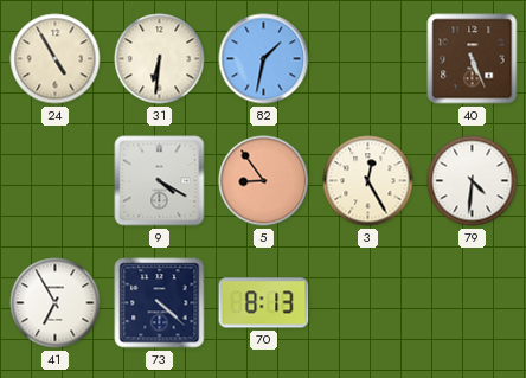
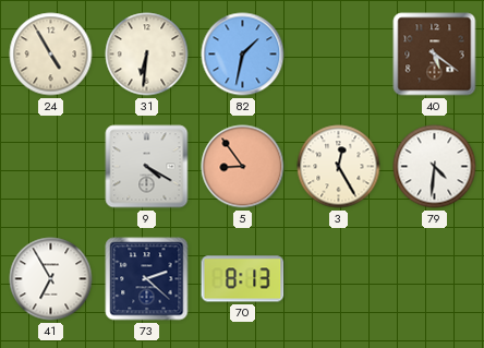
40: 5:26 -> 5:21 (435, 55)
73: 4:22 -> 2:22 (147, 279)
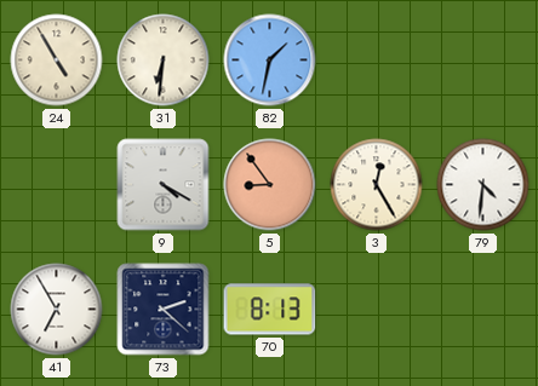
40: 5:21 -> none (435, 55)
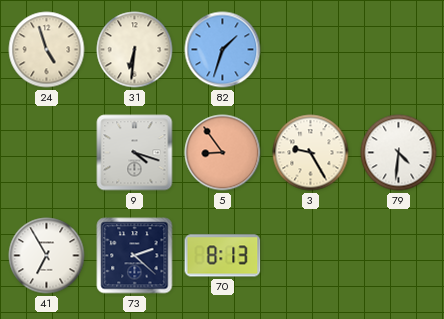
24: 4:55 -> 4:57 (47, 50)
82: 1:32 -> 1:33 (223, 50)
9: 4:20 -> 4:18 (135, 153)
3: 12:25 -> 9:25 (311, 153)
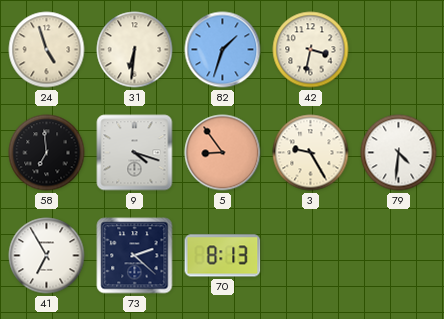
42: none -> 3:32 (311, 50)
58: none -> 6:59 (47, 153)
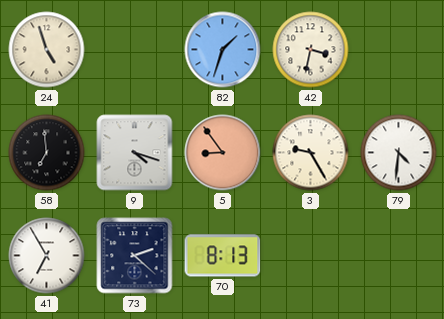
31: 6:31 -> none (135, 50)
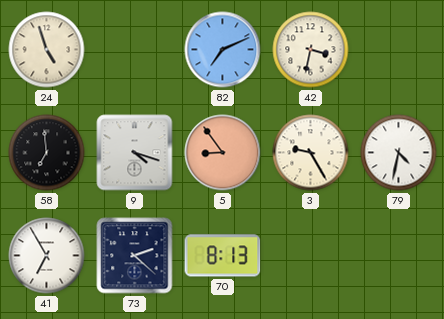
82: 1:33 -> 7:11 (223, 50)
79: 4:31 -> 4:32 (399, 153)
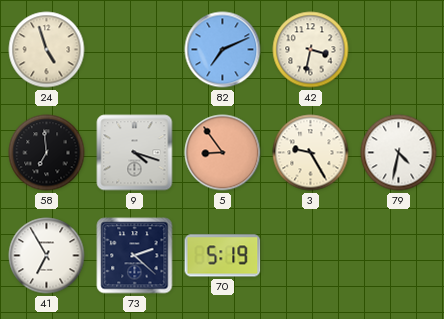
70: 8:13 -> 5:19 (223, 256)
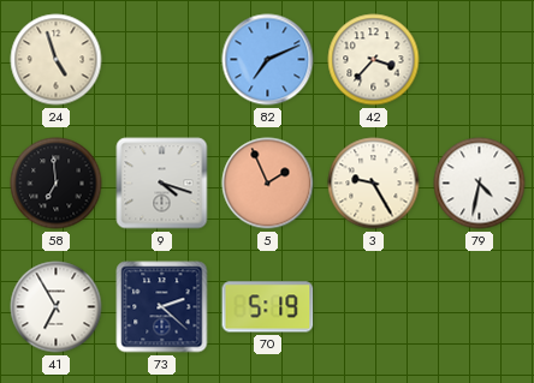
42: 3:32 -> 3:37 (374, 60)
5: 8:54 -> 1:56 (268, 184)
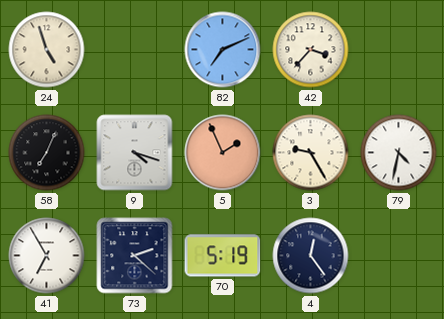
58: 6:59 -> 7:04 (47, 153)
4: none -> 12:24 (311, 256)
